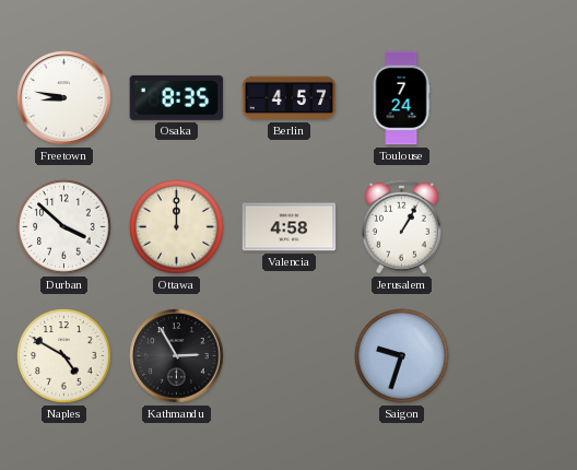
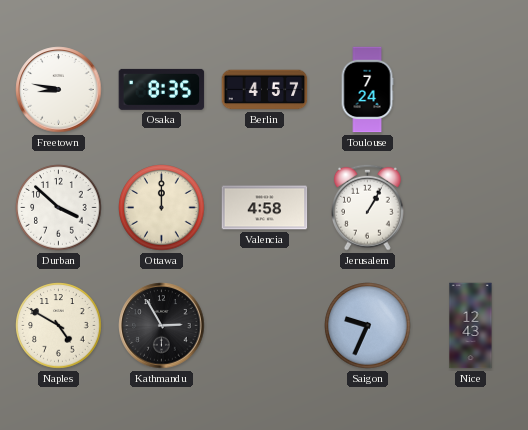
Saigon: 9:33 -> 9:34 (368, 326)
Nice: none -> 12:43 (471, 326)
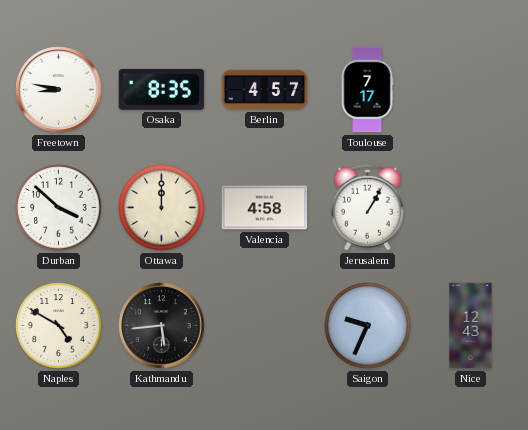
Toulouse: 7:24 -> 7:17 (367, 90)
Kathmandu: 2:55 -> 5:44 (162, 326)
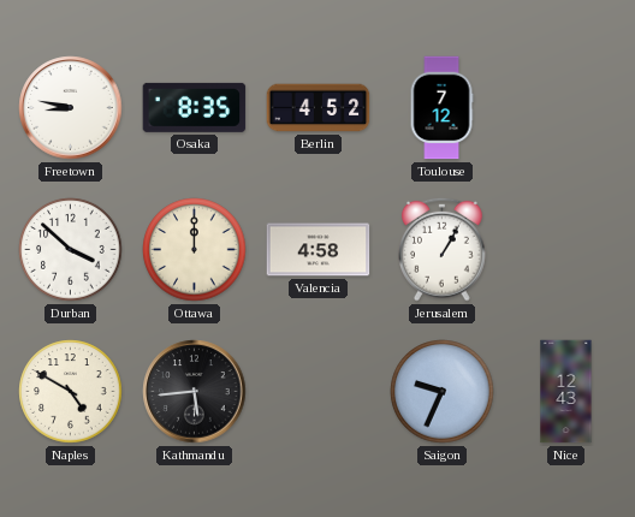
Berlin: 4:57 -> 4:52 (319, 108)
Toulouse: 7:17 -> 7:12 (441, 108)
